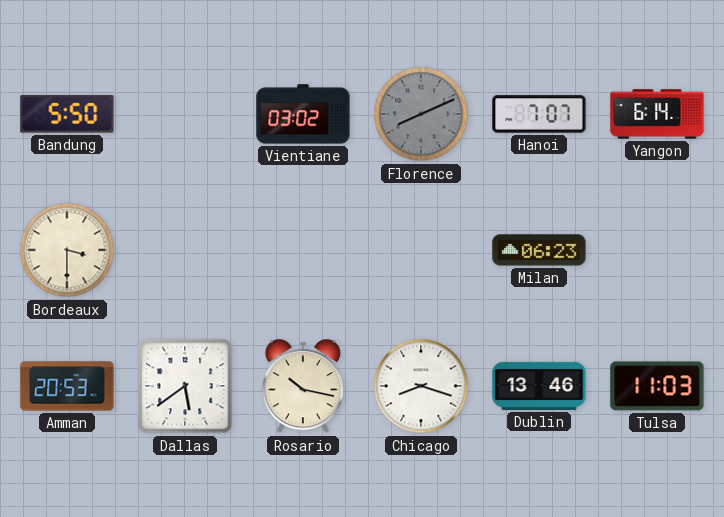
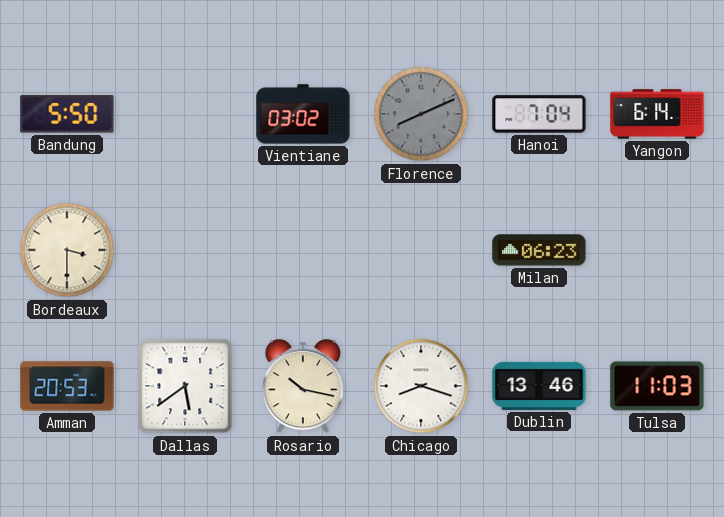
Hanoi: 7:07 -> 7:04 (539, 114)
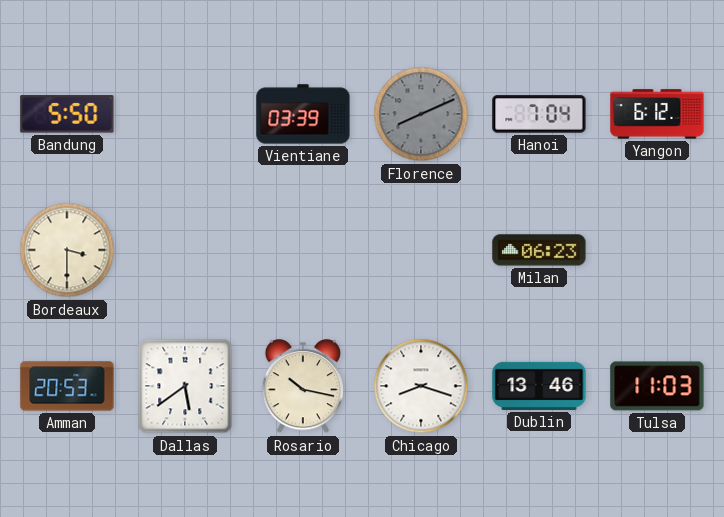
Vientiane: 03:02 -> 03:39 (303, 114)
Yangon: 6:14 -> 6:12 (657, 114)
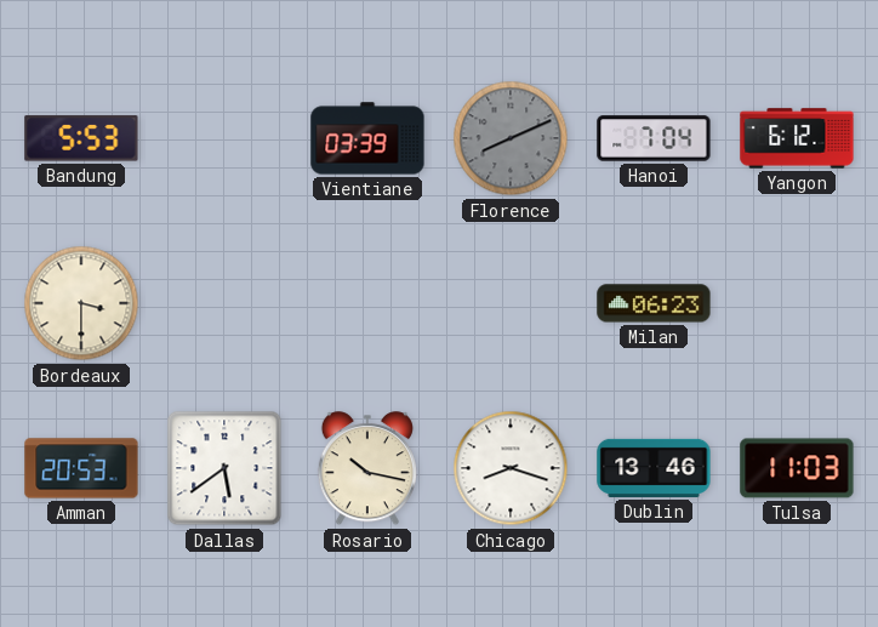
Bandung: 5:50 -> 5:53 (81, 138)
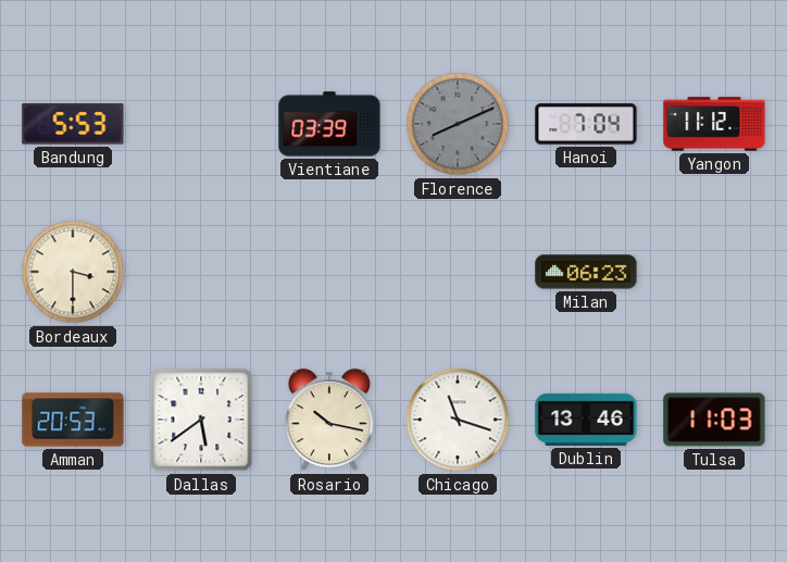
Yangon: 6:12 -> 11:12 (714, 124)
Chicago: 8:18 -> 11:18 (458, 420)
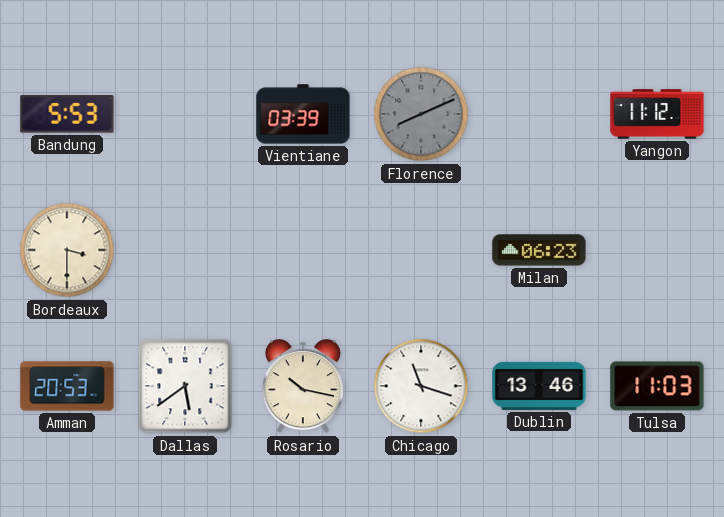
Hanoi: 7:04 -> none (586, 124)
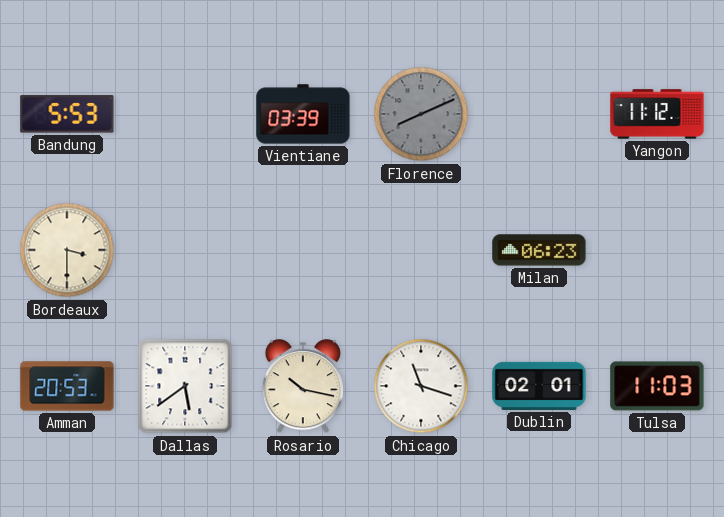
Dublin: 13:46 -> 02:01 (539, 386)
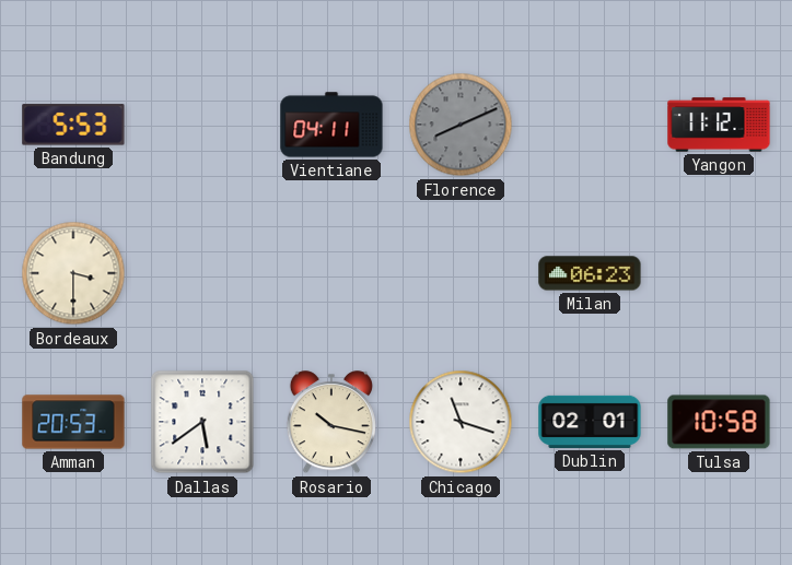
Vientiane: 03:39 -> 04:11 (331, 125)
Tulsa: 11:03 -> 10:58 (719, 422)
